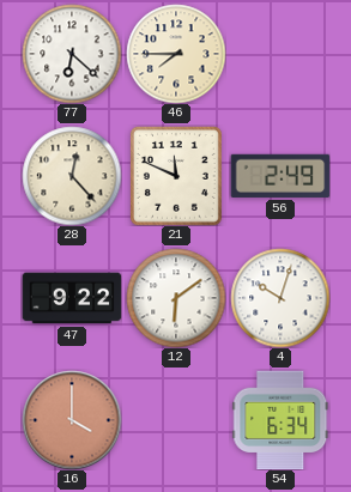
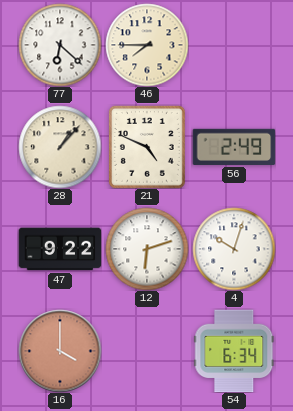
28: 12:23 -> 1:07 (60, 147)
21: 11:49 -> 4:49 (147, 147)
12: 6:09 -> 6:12 (147, 249)
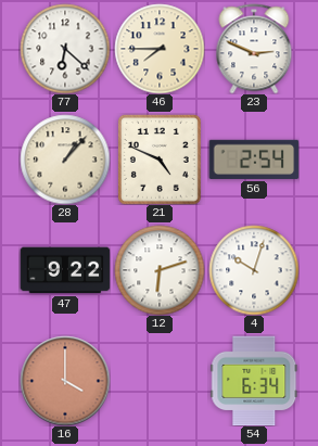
23: none -> 2:49 (254, 49)
56: 2:49 -> 2:54 (254, 160)
